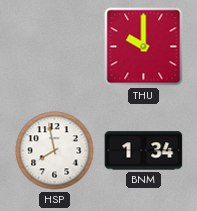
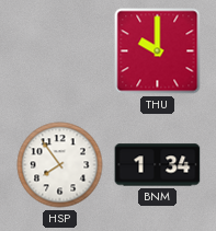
HSP: 7:58 -> 7:54 (60, 165)
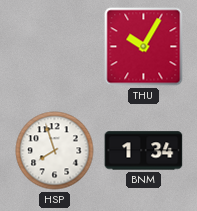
THU: 10:00 -> 10:05 (144, 47)
HSP: 7:54 -> 7:57 (55, 151)
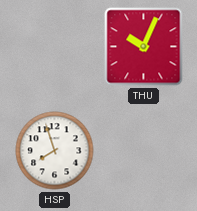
THU: 10:05 -> 10:04 (144, 47)
BNM: 1:34 -> none (144, 151)
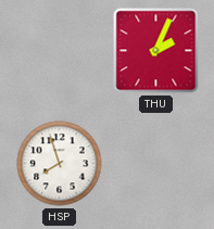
THU: 10:04 -> 2:04 (156, 51)
